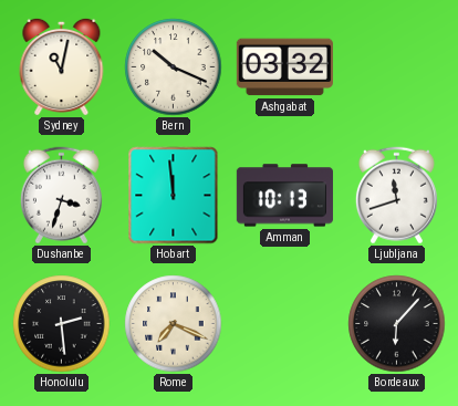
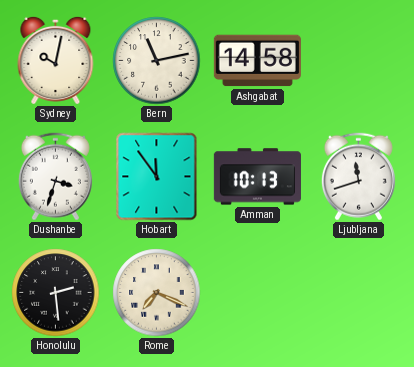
Sydney: 11:02 -> 10:02 (56, 60)
Bern: 10:19 -> 11:13 (157, 61)
Ashgabat: 03:32 -> 14:58 (257, 61)
Hobart: 11:59 -> 11:54 (157, 177)
Bordeaux: 6:07 -> none (397, 324)
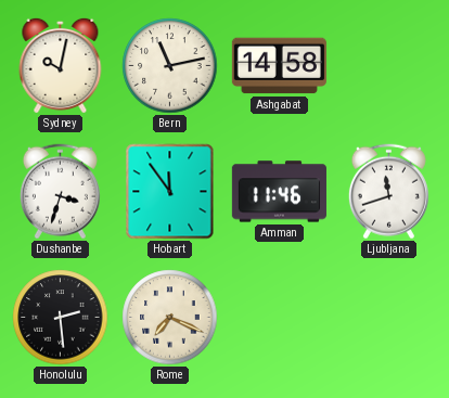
Amman: 10:13 -> 11:46 (279, 192)
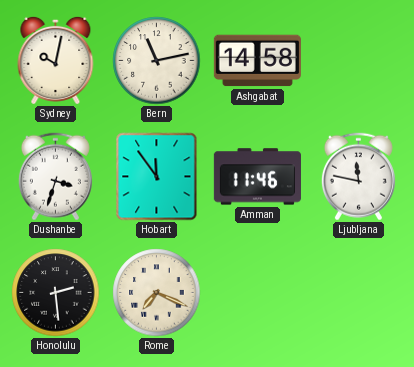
Ljubljana: 11:42 -> 11:47 (358, 177)
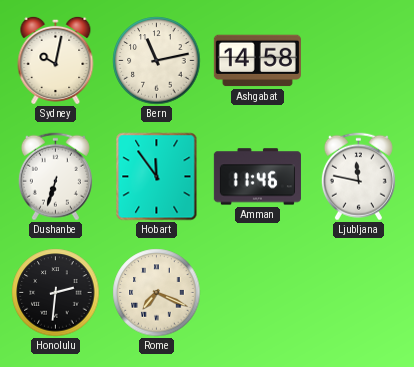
Dushanbe: 3:33 -> 6:33 (55, 177)
Honolulu: 2:29 -> 2:31 (56, 293)
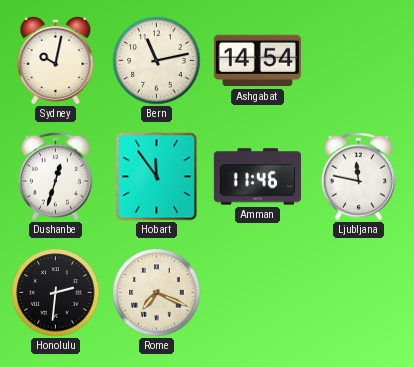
Ashgabat: 14:58 -> 14:54 (257, 61)
Dushanbe: 6:33 -> 12:33 (55, 177)
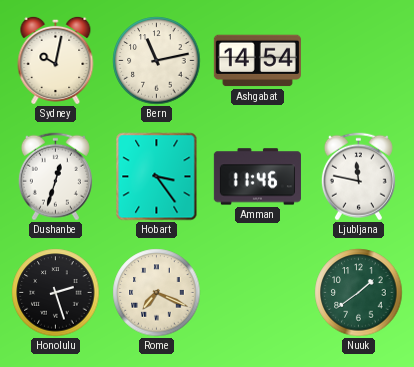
Hobart: 11:54 -> 3:24 (157, 177)
Honolulu: 2:31 -> 2:27 (56, 293)
Nuuk: none -> 1:39 (359, 293)
